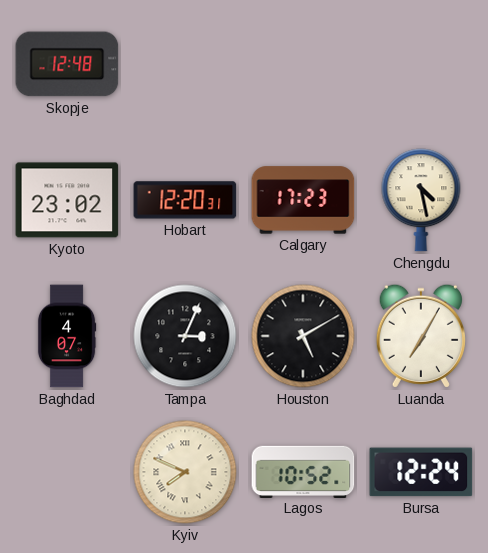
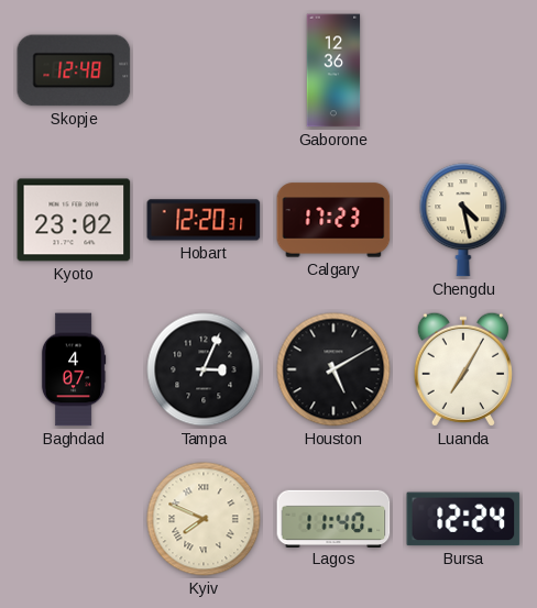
Gaborone: none -> 12:36 (333, 70)
Lagos: 10:52 -> 11:40 (333, 518)
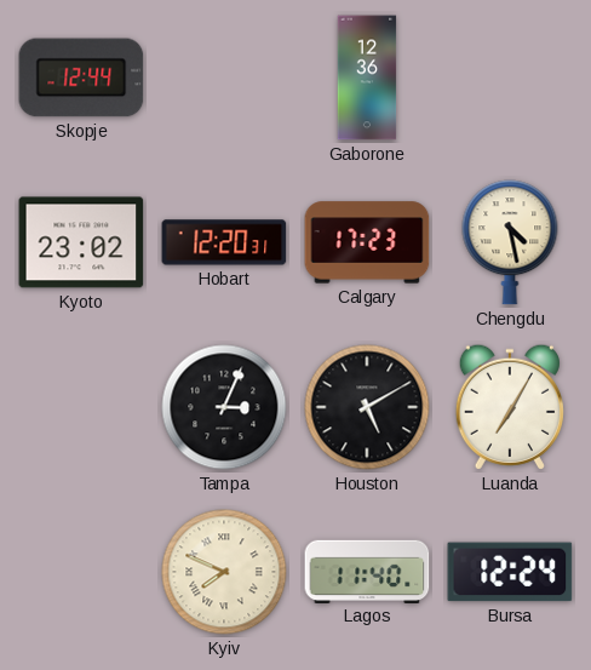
Skopje: 12:48 -> 12:44 (81, 78)
Baghdad: 4:07 -> none (74, 369)
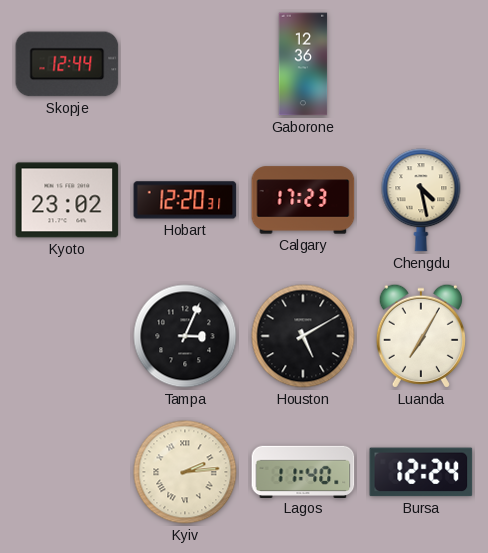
Kyiv: 7:49 -> 2:14 (185, 472)
